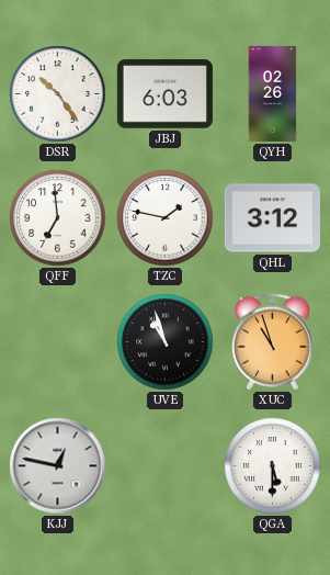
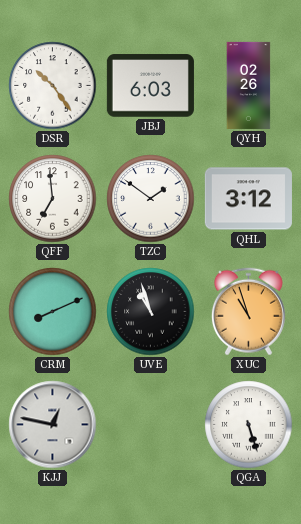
TZC: 1:47 -> 1:51 (151, 199)
CRM: none -> 8:11 (53, 312)
QGA: 5:30 -> 5:27 (249, 425)
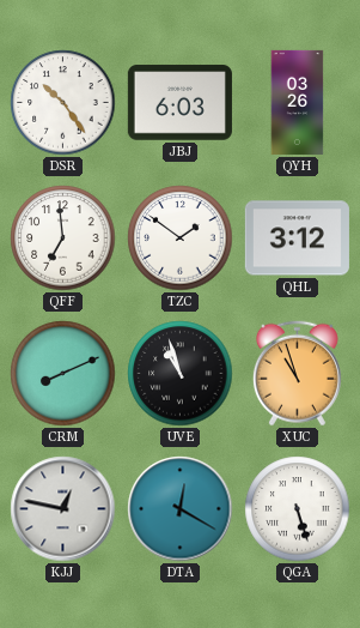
QYH: 02:26 -> 03:26 (298, 102)
DTA: none -> 12:20 (181, 509)
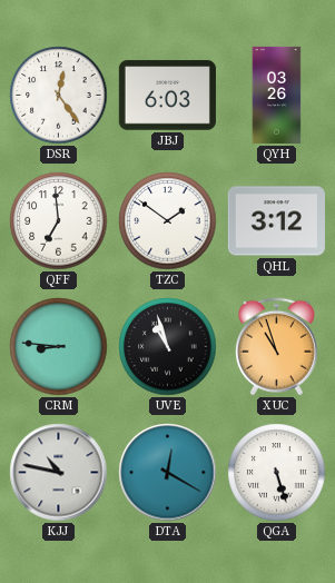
DSR: 10:24 -> 12:24 (59, 96)
CRM: 8:11 -> 8:46 (59, 347)
KJJ: 12:47 -> 10:47 (59, 473)
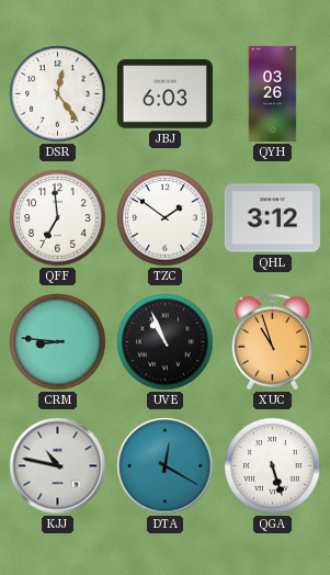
UVE: 10:57 -> 10:56 (166, 342)
